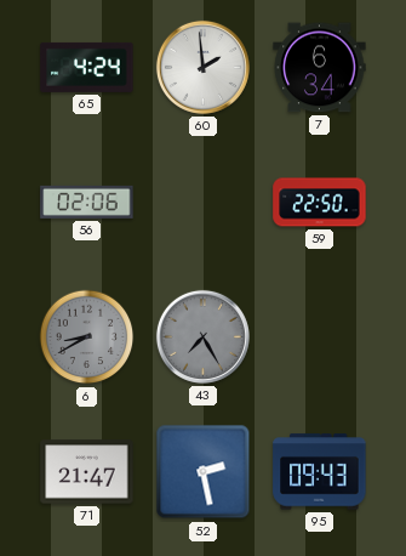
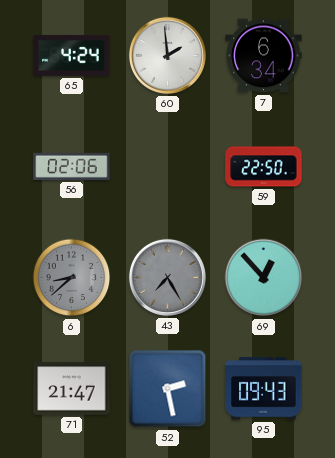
6: 8:40 -> 8:38 (72, 278)
69: none -> 12:53 (264, 278)
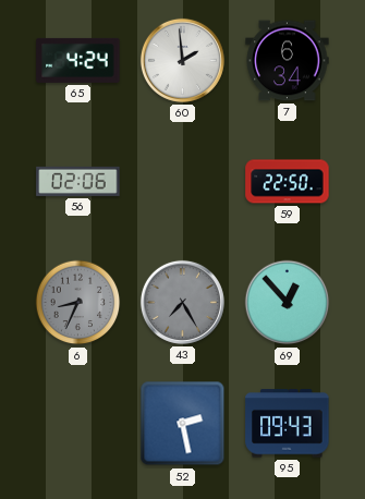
6: 8:38 -> 8:34 (78, 303)
71: 21:47 -> none (72, 389)
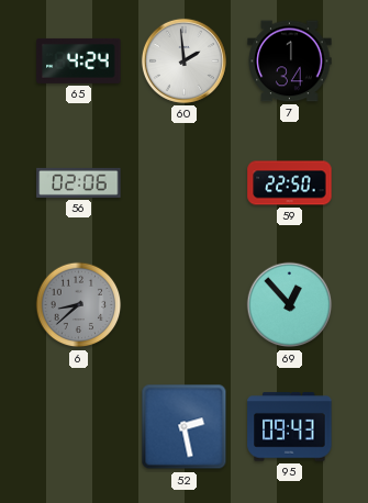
7: 6:34 -> 1:34 (290, 62)
6: 8:34 -> 8:38 (79, 305)
43: 7:25 -> none (182, 302)
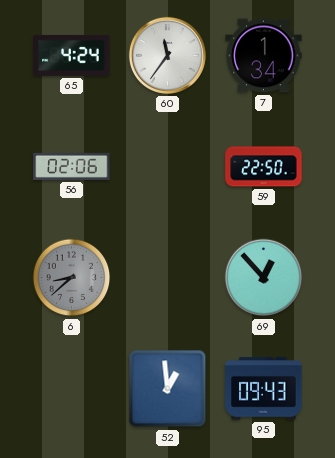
60: 1:59 -> 11:36 (167, 55)
52: 2:28 -> 12:59 (168, 389)
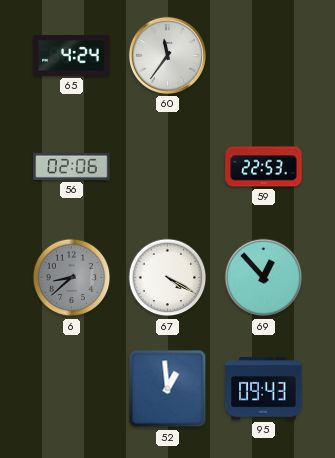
7: 1:34 -> none (264, 56)
59: 22:50 -> 22:53 (264, 167)
67: none -> 4:20 (168, 278)
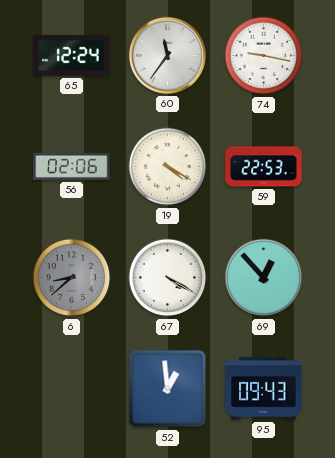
65: 4:24 -> 12:24 (72, 55)
74: none -> 9:17 (264, 56)
19: none -> 4:20 (168, 167)
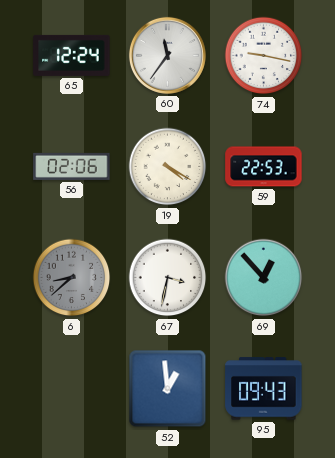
67: 4:20 -> 3:32 (168, 278)
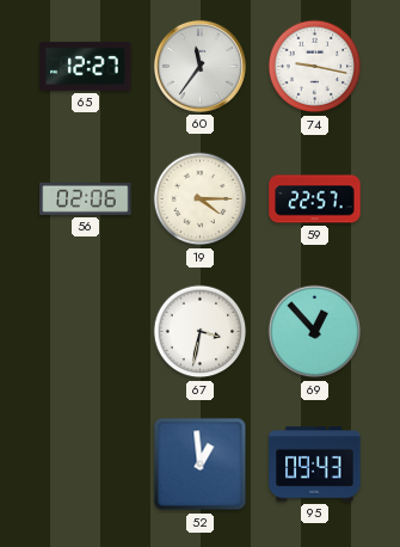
65: 12:24 -> 12:27 (86, 66)
19: 4:20 -> 4:15 (201, 199)
59: 22:53 -> 22:57 (315, 199)
6: 8:38 -> none (72, 278)
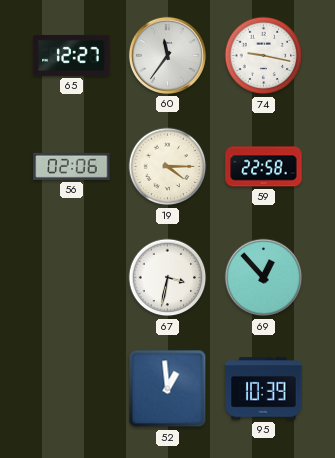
59: 22:57 -> 22:58 (264, 167)
95: 09:43 -> 10:39 (264, 389)
